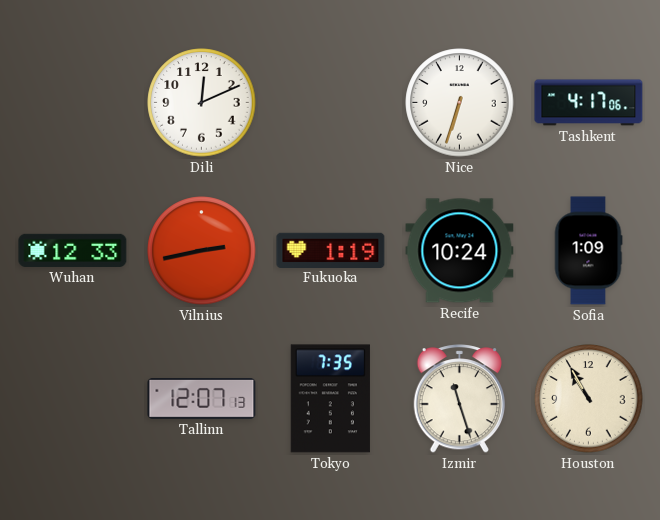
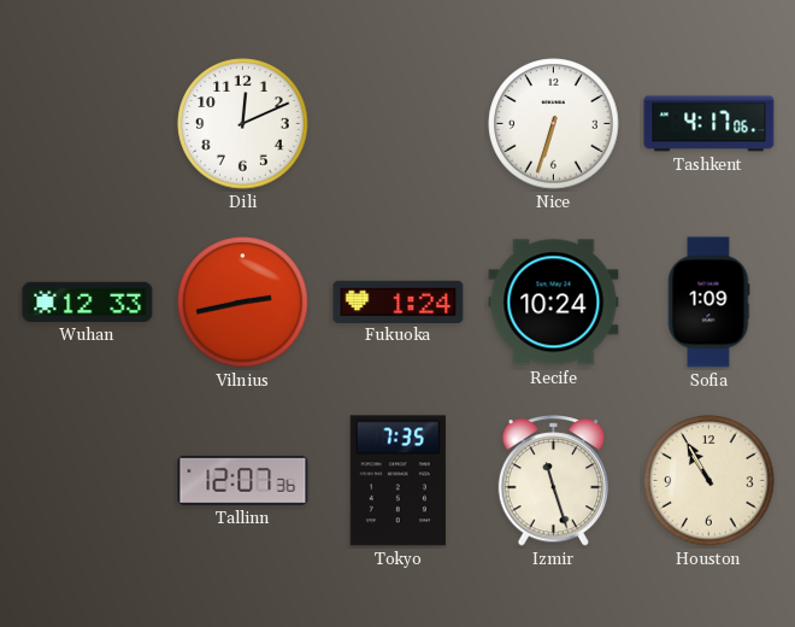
Fukuoka: 1:19 -> 1:24 (399, 301)
Tallinn: 12:07:13 -> 12:07:36 (243, 481)
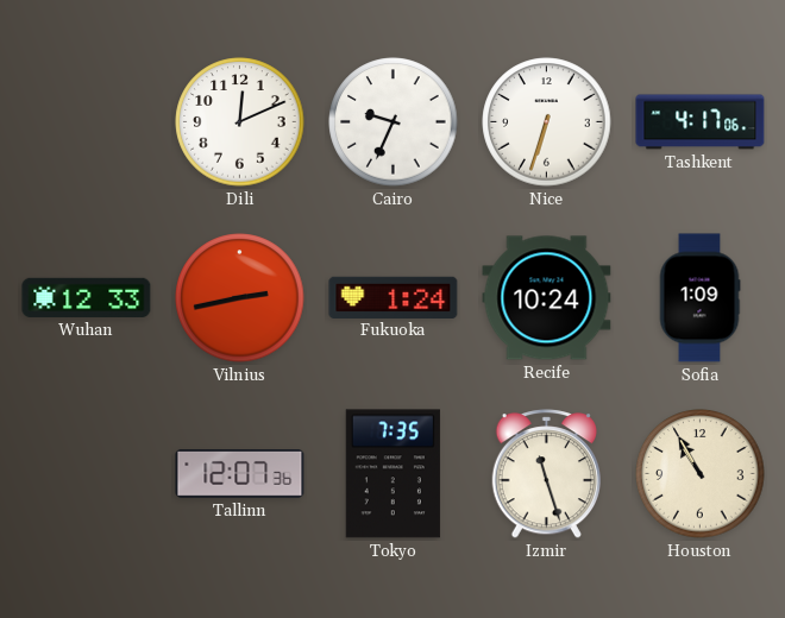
Cairo: none -> 9:34 (394, 122)
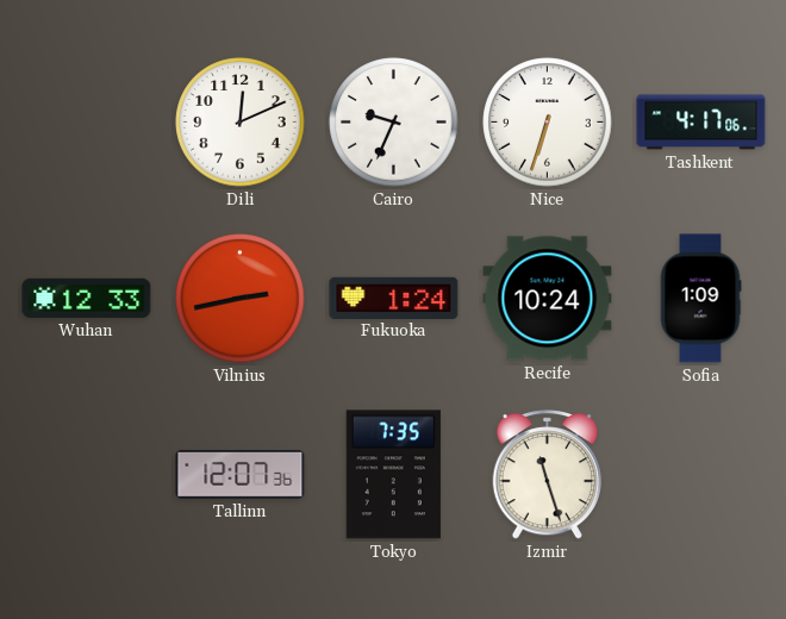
Houston: 10:55 -> none (701, 474)
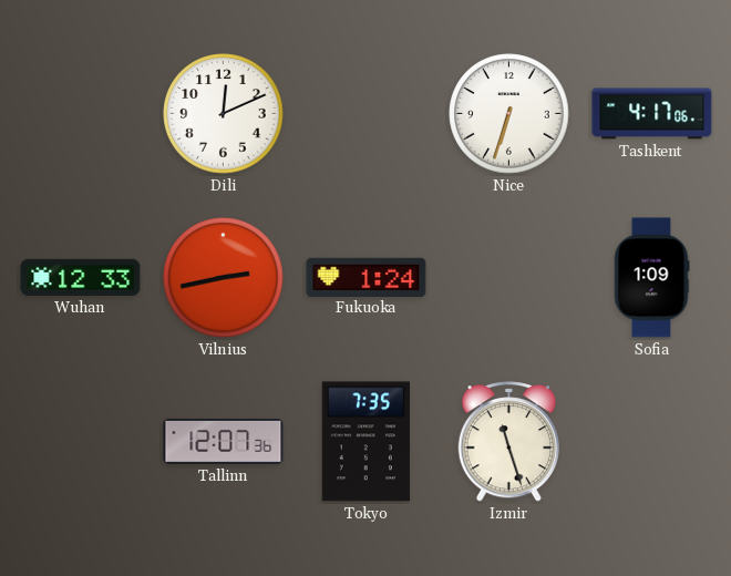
Cairo: 9:34 -> none (394, 123)
Recife: 10:24 -> none (548, 299)
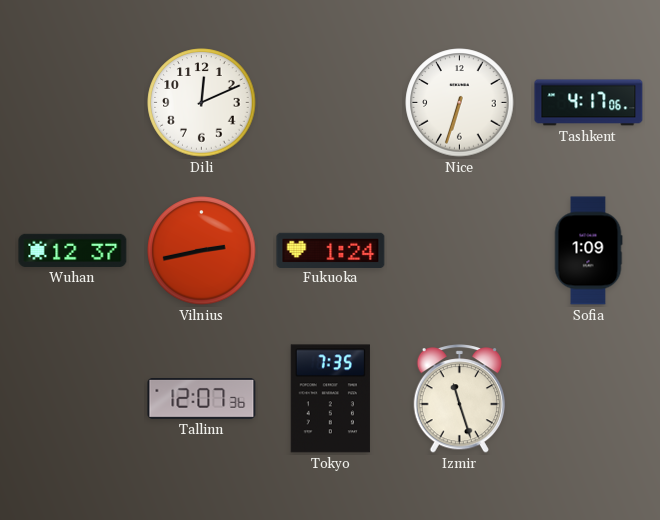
Wuhan: 12:33 -> 12:37 (73, 250)
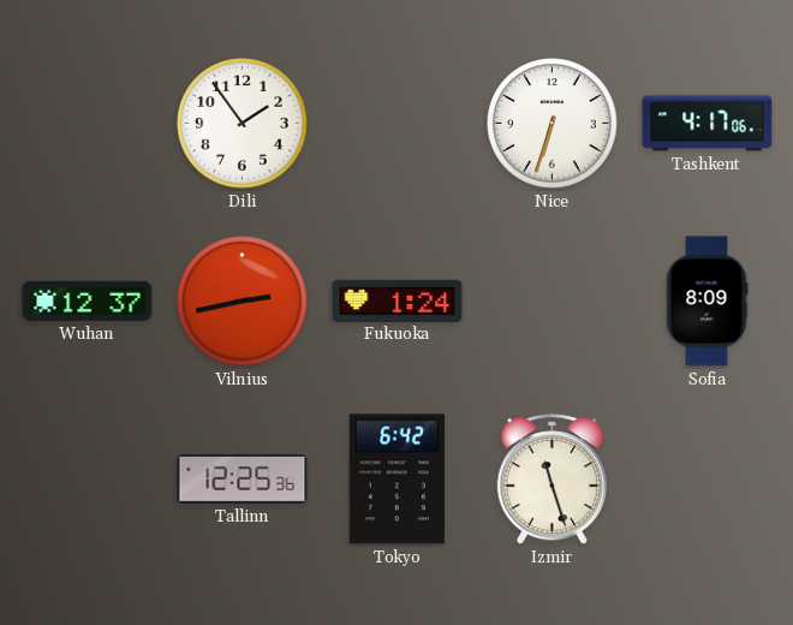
Dili: 12:11 -> 1:54 (243, 124)
Sofia: 1:09 -> 8:09 (706, 302)
Tallinn: 12:07 -> 12:25 (243, 480)
Tokyo: 7:35 -> 6:42 (396, 480)
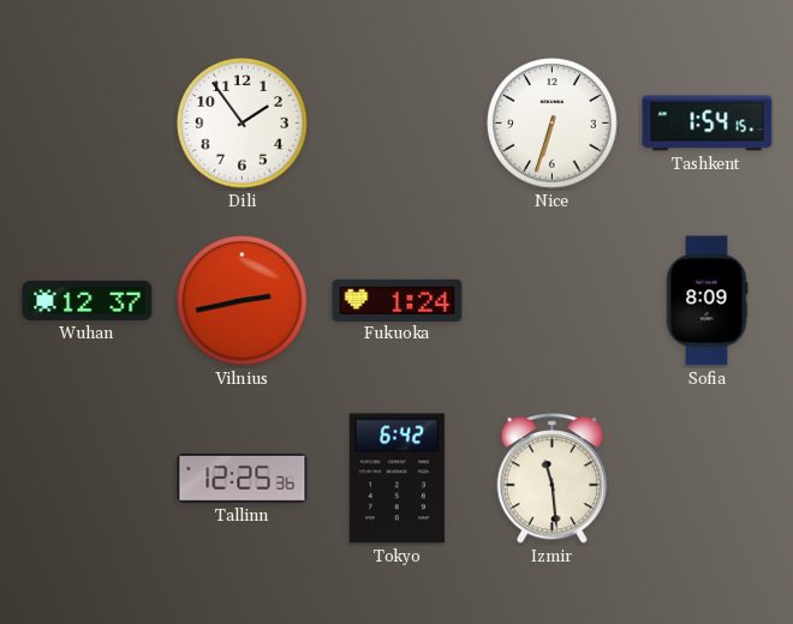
Tashkent: 4:17 -> 1:54 (708, 124)
Izmir: 11:27 -> 11:29 (551, 479)
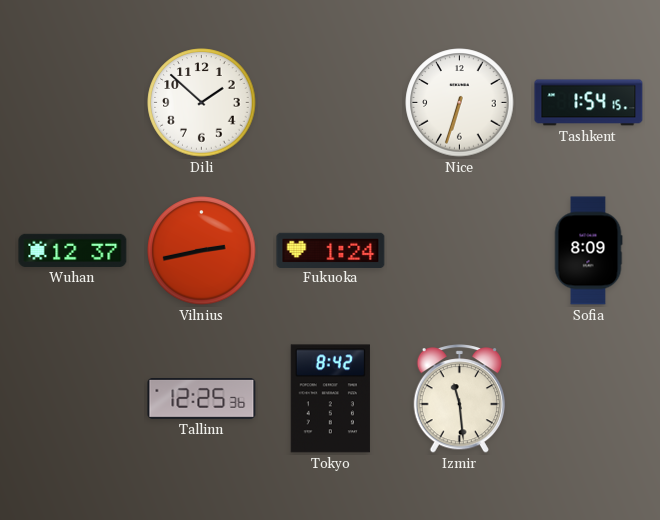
Dili: 1:54 -> 1:52 (202, 103)
Tokyo: 6:42 -> 8:42 (330, 399)
